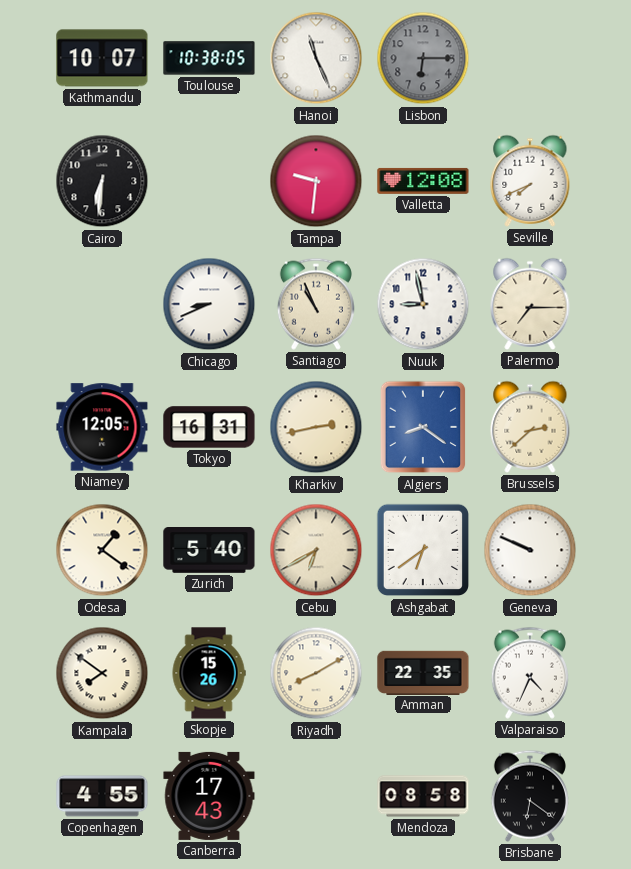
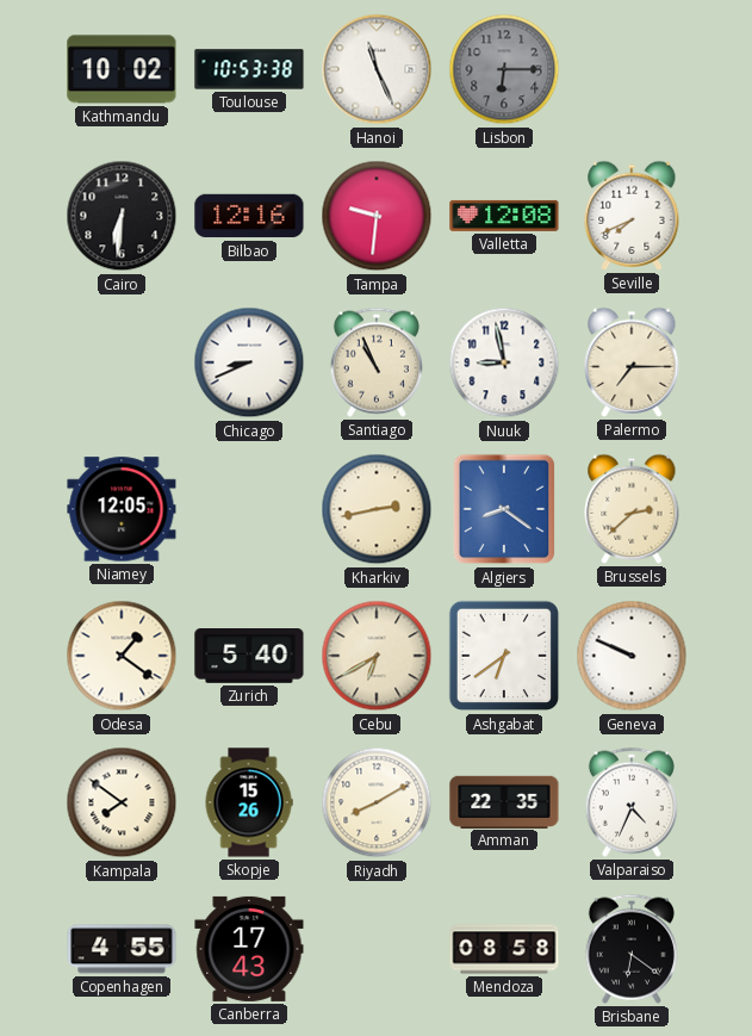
Kathmandu: 10:07 -> 10:02 (122, 69)
Toulouse: 10:38 -> 10:53 (249, 69)
Bilbao: none -> 12:16 (249, 216)
Tokyo: 16:31 -> none (209, 427)
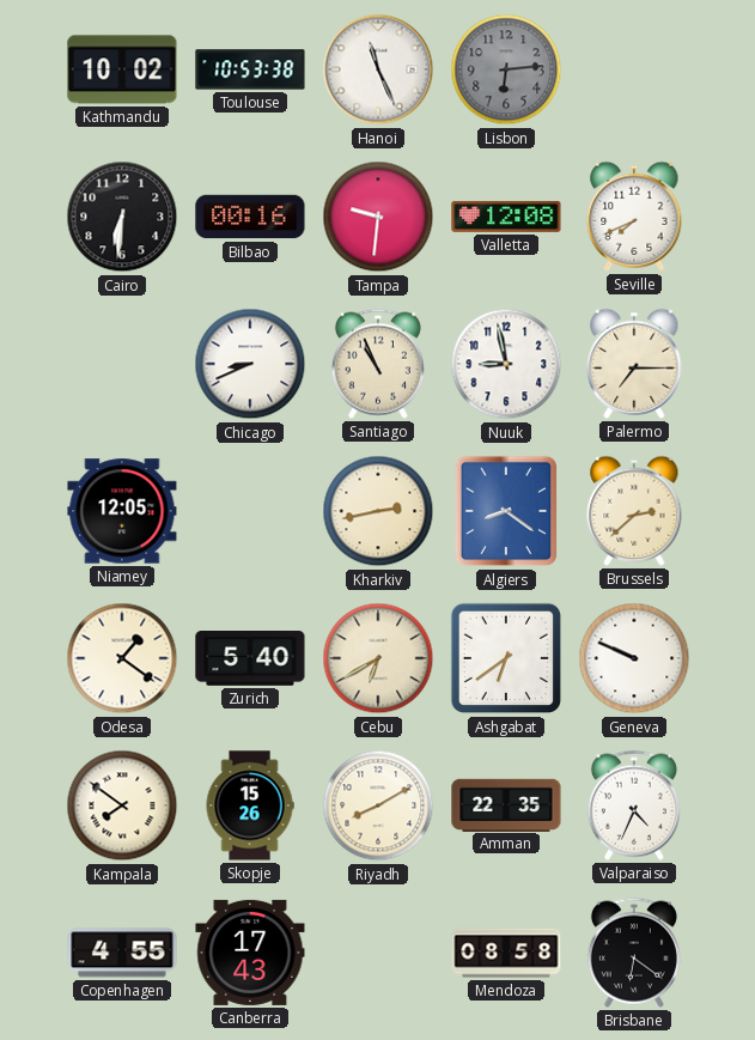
Lisbon: 6:15 -> 6:14 (506, 69)
Bilbao: 12:16 -> 00:16 (250, 217)
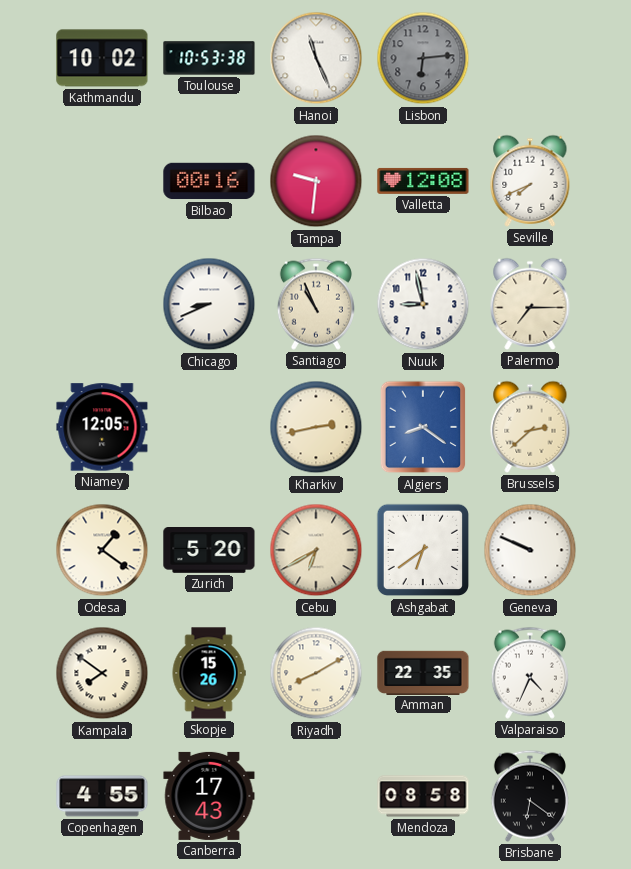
Cairo: 6:31 -> none (122, 217)
Zurich: 5:40 -> 5:20 (209, 551)
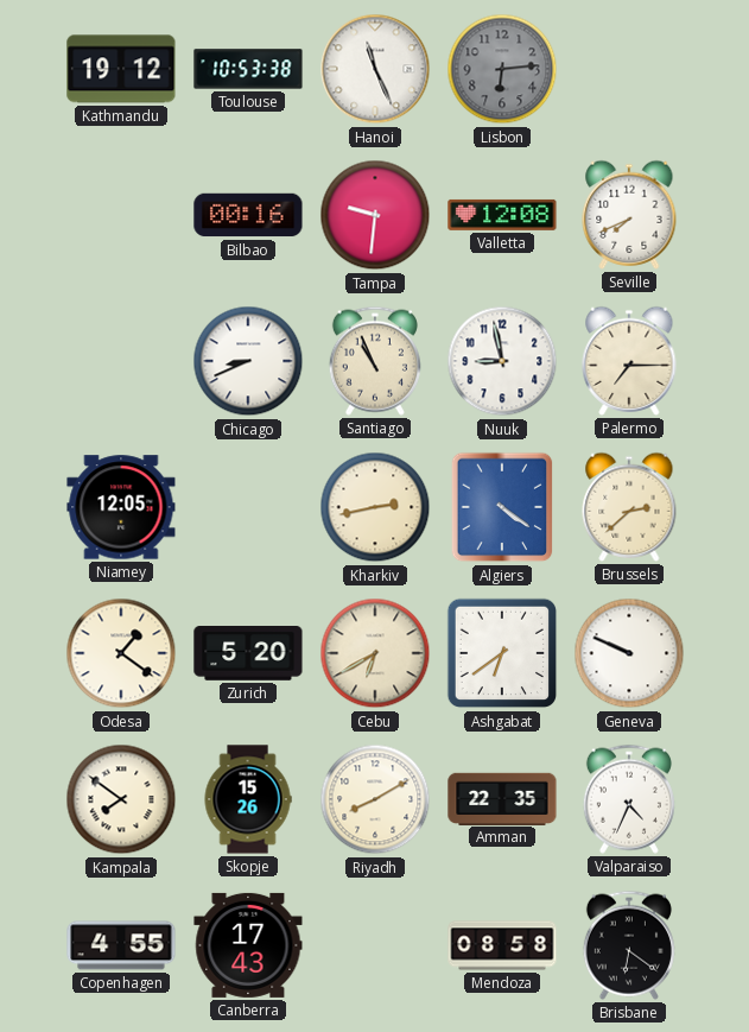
Kathmandu: 10:02 -> 19:12 (121, 69)
Algiers: 8:21 -> 4:21 (502, 507)
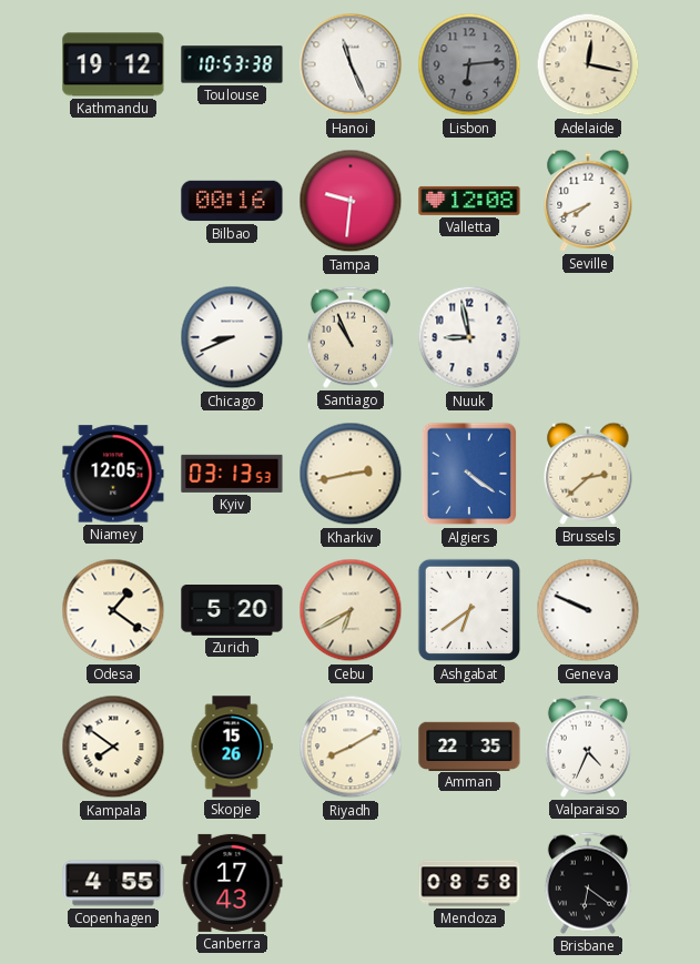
Adelaide: none -> 12:17 (588, 64)
Palermo: 7:15 -> none (629, 361)
Kyiv: none -> 03:13 (232, 474)
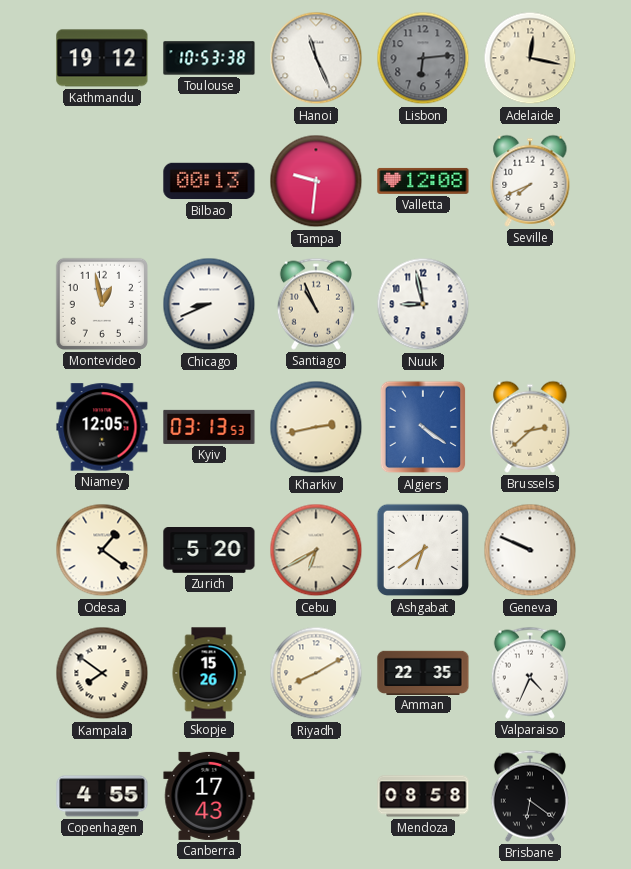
Bilbao: 00:16 -> 00:13 (209, 181)
Montevideo: none -> 12:58 (102, 304)
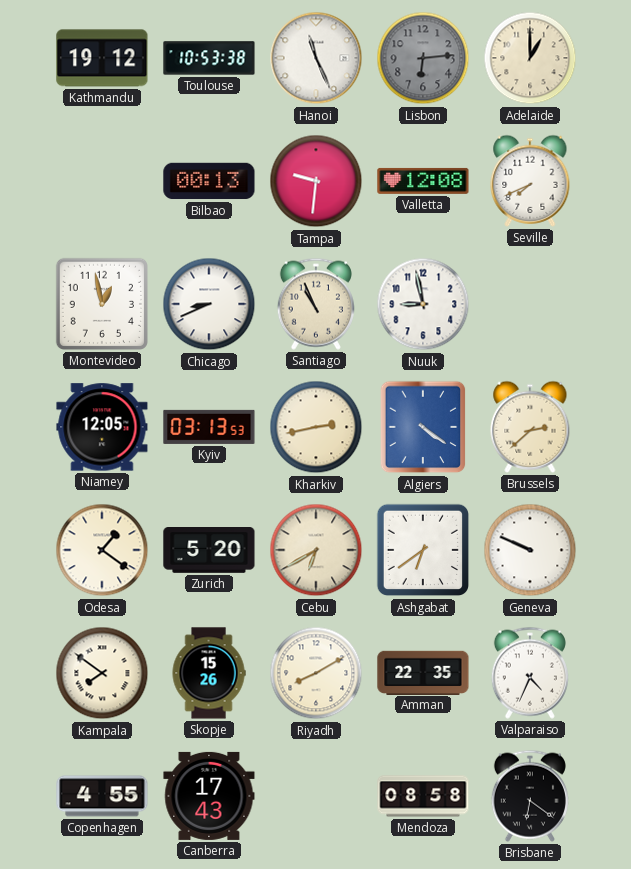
Adelaide: 12:17 -> 1:00 (530, 58)
